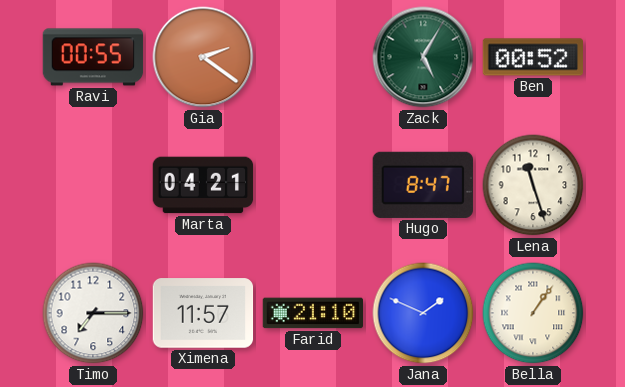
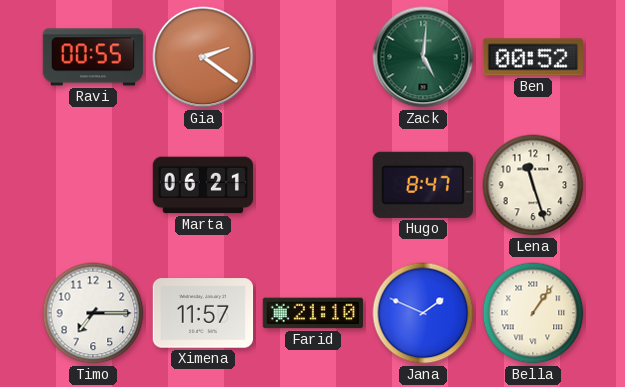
Zack: 5:05 -> 5:01 (423, 57)
Marta: 04:21 -> 06:21 (203, 185)
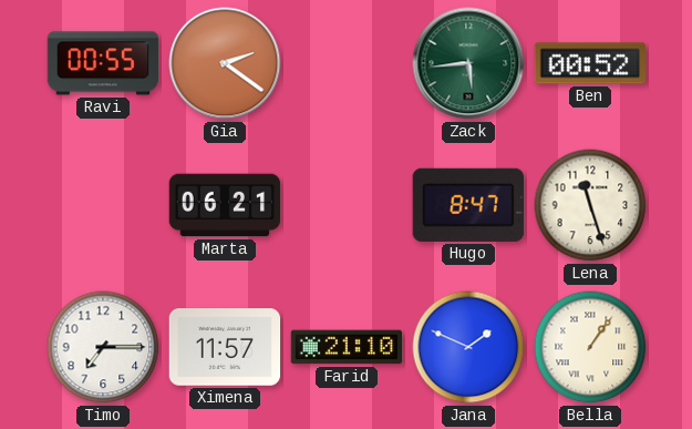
Zack: 5:01 -> 5:44 (468, 63)
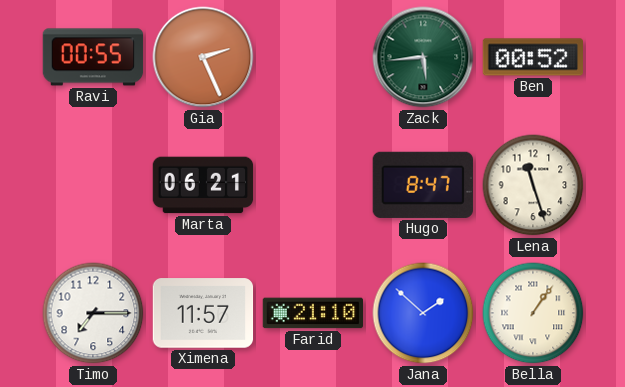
Gia: 2:21 -> 2:26 (203, 57)
Jana: 1:49 -> 1:52 (423, 313)
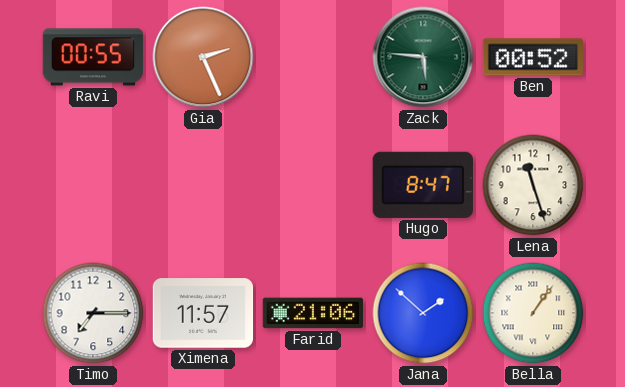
Zack: 5:44 -> 5:46 (423, 57)
Marta: 06:21 -> none (203, 185)
Farid: 21:10 -> 21:06 (312, 313)
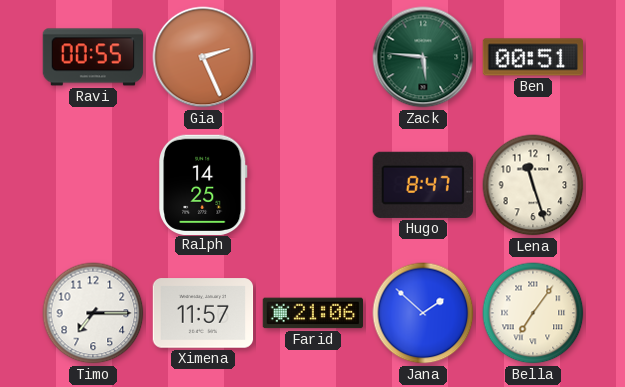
Ben: 00:52 -> 00:51 (532, 57)
Ralph: none -> 14:25 (204, 184)
Bella: 1:06 -> 7:06 (533, 313)
